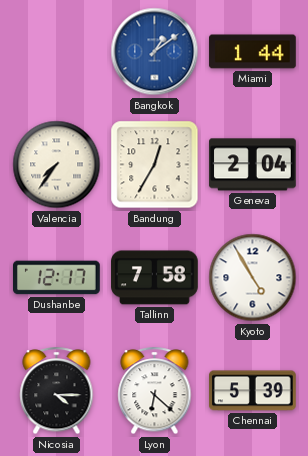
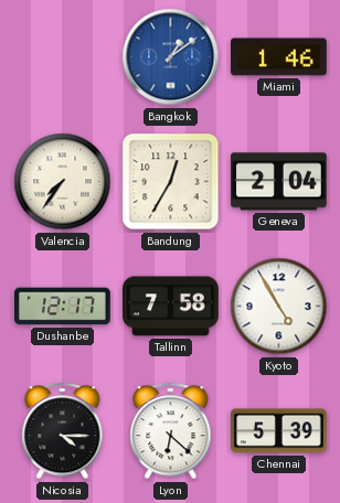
Miami: 1:44 -> 1:46 (279, 57)
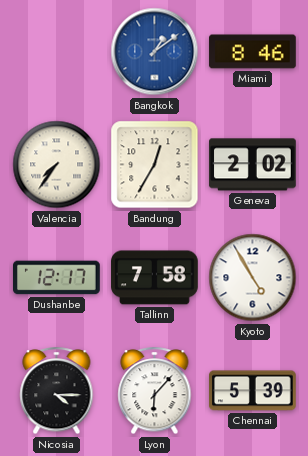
Miami: 1:46 -> 8:46 (253, 52)
Geneva: 2:04 -> 2:02 (253, 165)
Lyon: 6:22 -> 6:07 (155, 391)
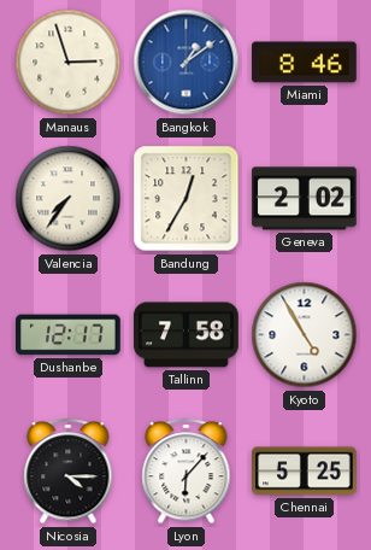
Manaus: none -> 2:57 (69, 63)
Chennai: 5:39 -> 5:25 (305, 472)
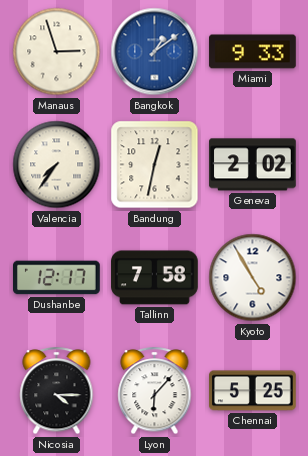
Miami: 8:46 -> 9:33 (253, 52)
Bandung: 12:35 -> 12:32 (155, 165)
